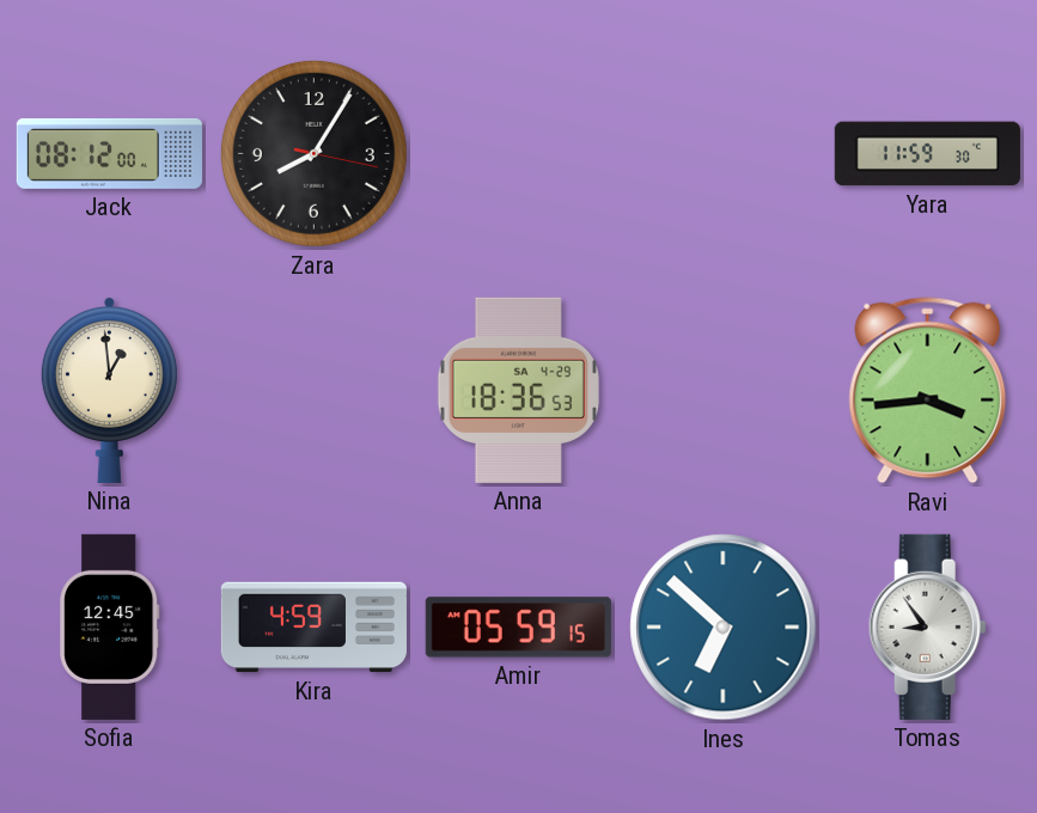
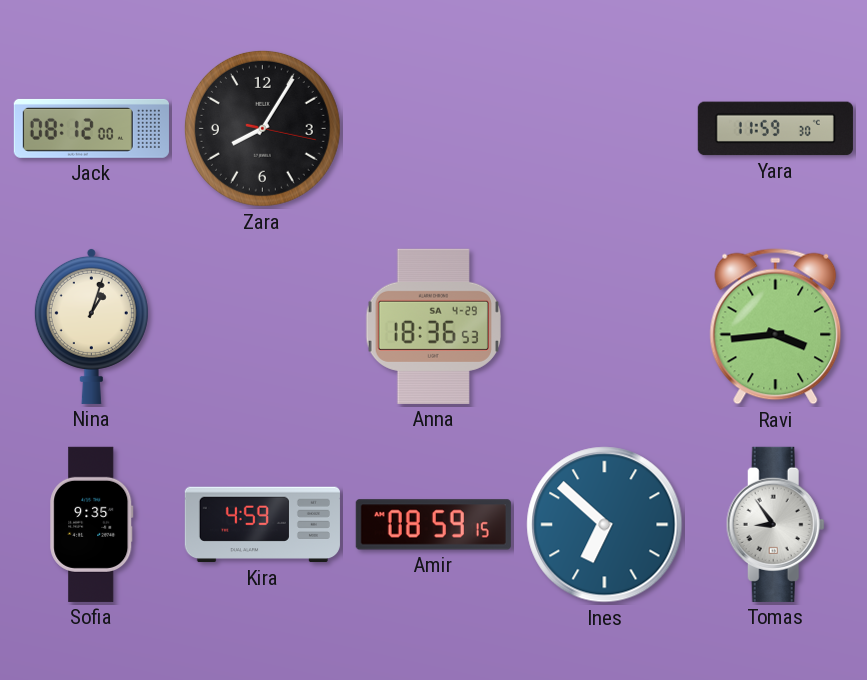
Nina: 12:59 -> 1:03 (91, 326)
Sofia: 12:45 -> 9:35 (92, 524)
Amir: 05:59 -> 08:59 (433, 525)
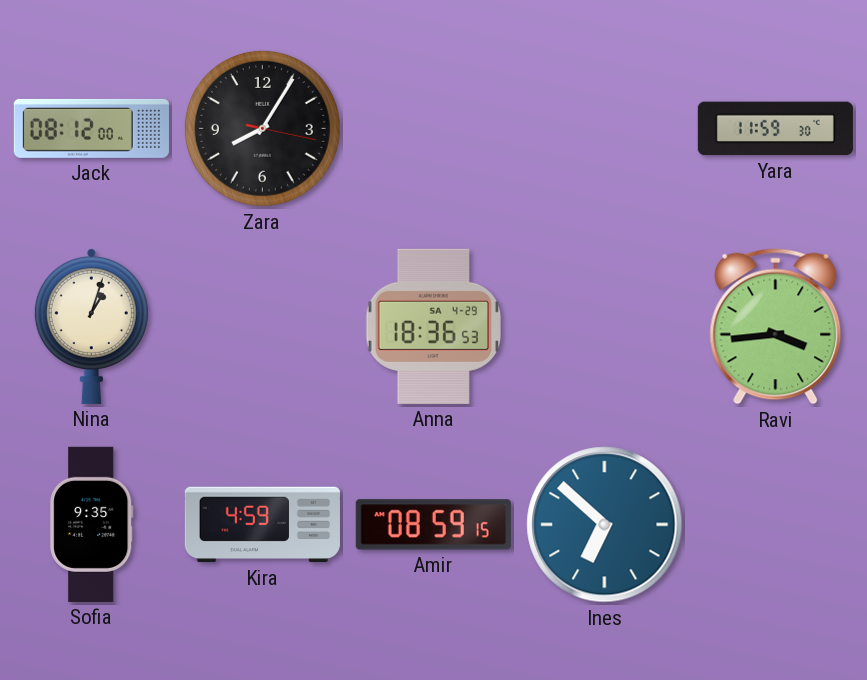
Tomas: 8:54 -> none (775, 524)
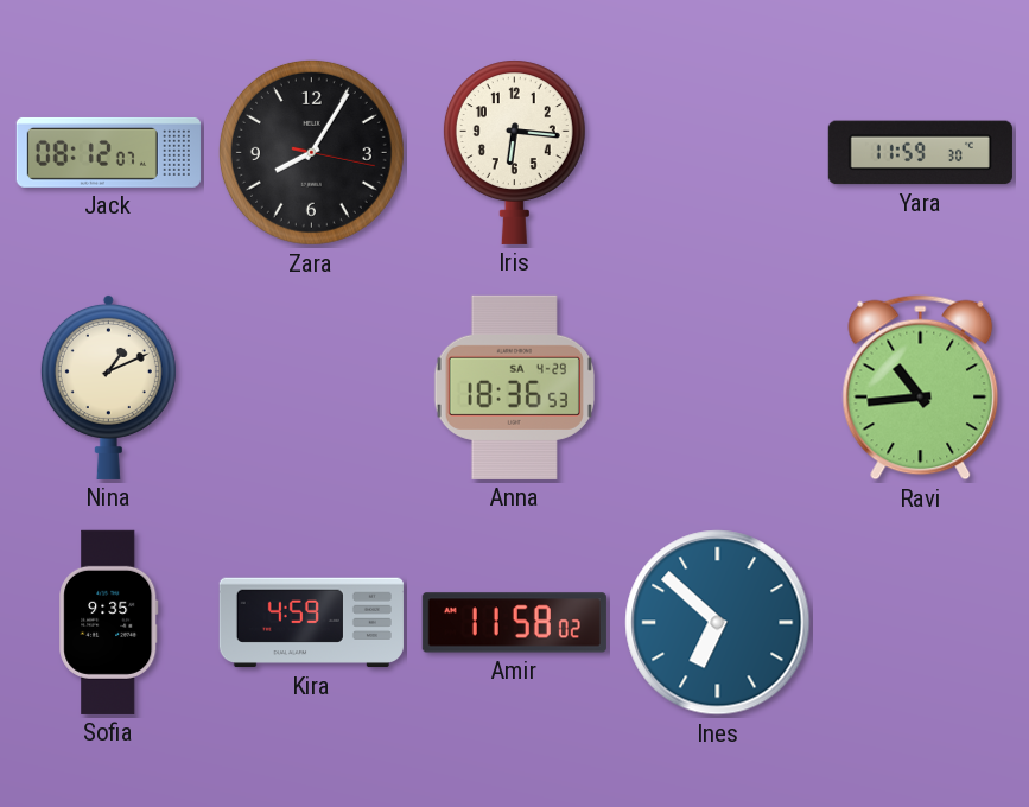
Jack: 08:12:00 -> 08:12:07 (108, 152)
Iris: none -> 6:16 (514, 152)
Nina: 1:03 -> 1:11 (108, 387)
Ravi: 3:44 -> 10:44 (921, 388)
Amir: 08:59 -> 11:58 (514, 623)
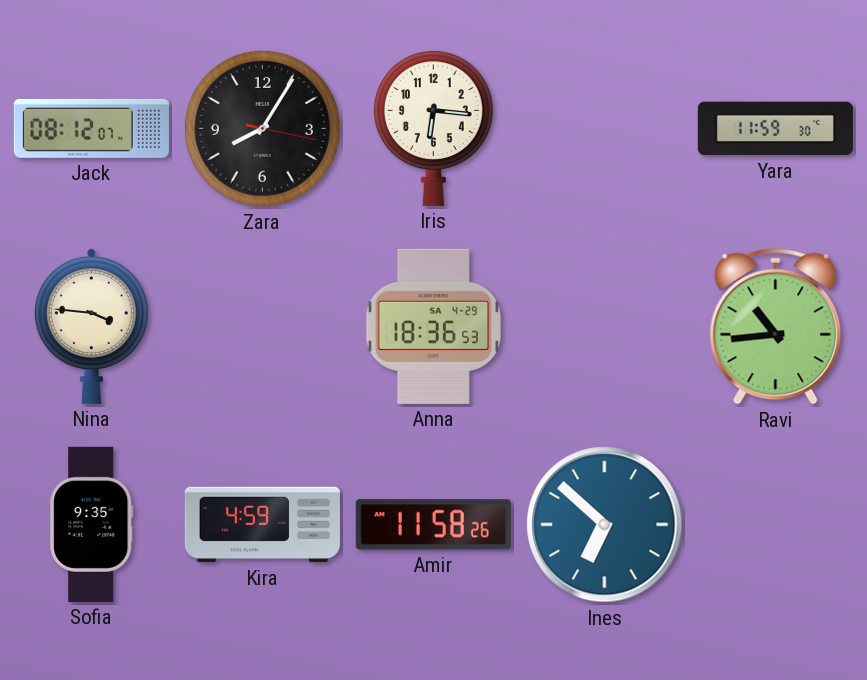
Nina: 1:11 -> 3:46 (91, 326)
Amir: 11:58:02 -> 11:58:26 (433, 525)
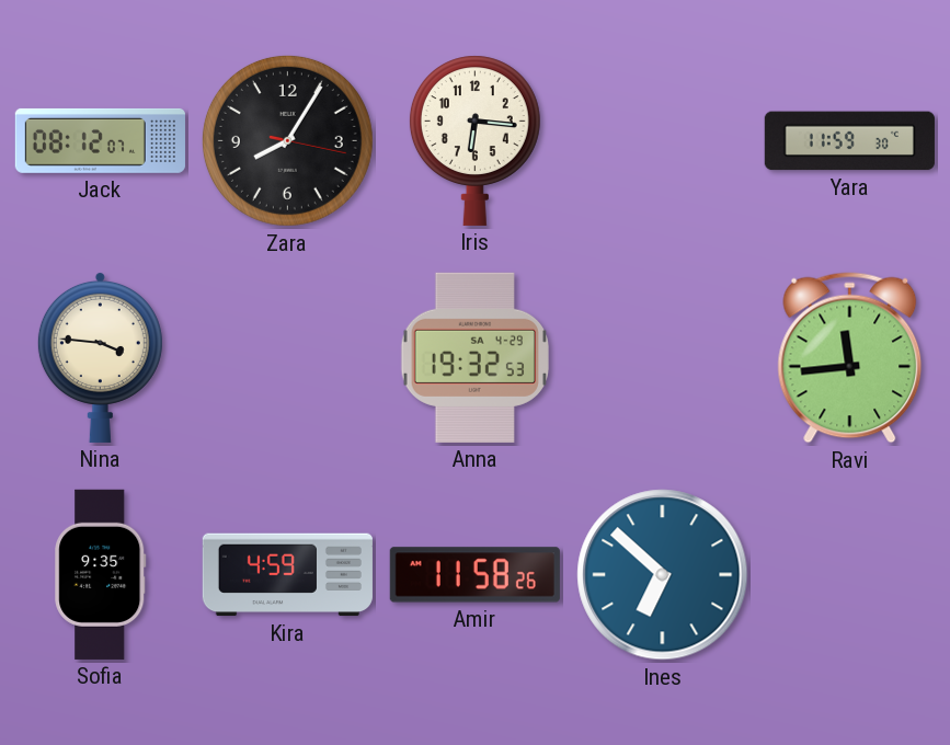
Anna: 18:36 -> 19:32 (474, 357)
Ravi: 10:44 -> 11:44 (850, 358)
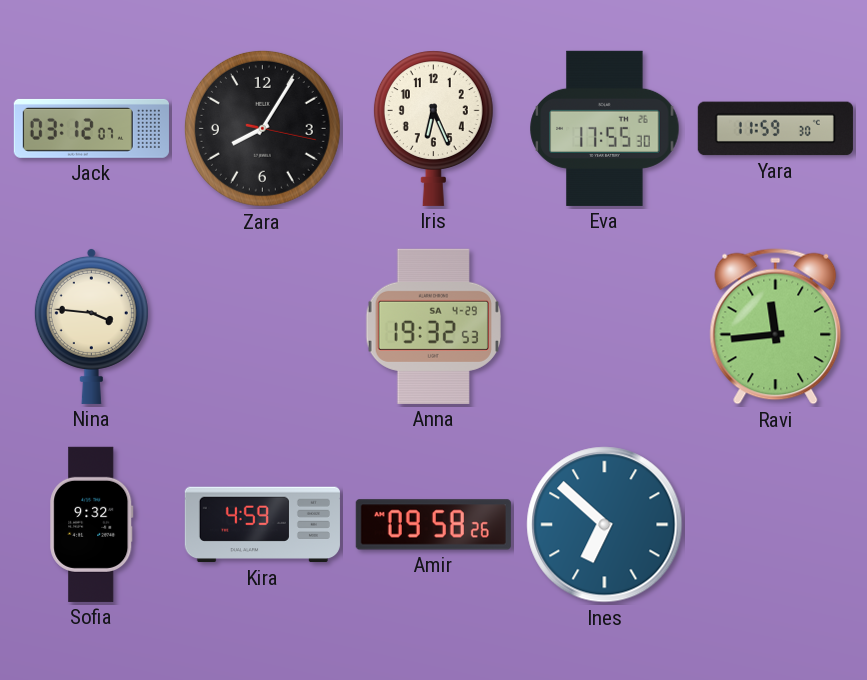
Jack: 08:12 -> 03:12 (91, 128)
Iris: 6:16 -> 6:26 (433, 128)
Eva: none -> 17:55 (605, 128)
Sofia: 9:35 -> 9:32 (92, 524)
Amir: 11:58 -> 09:58 (433, 525)
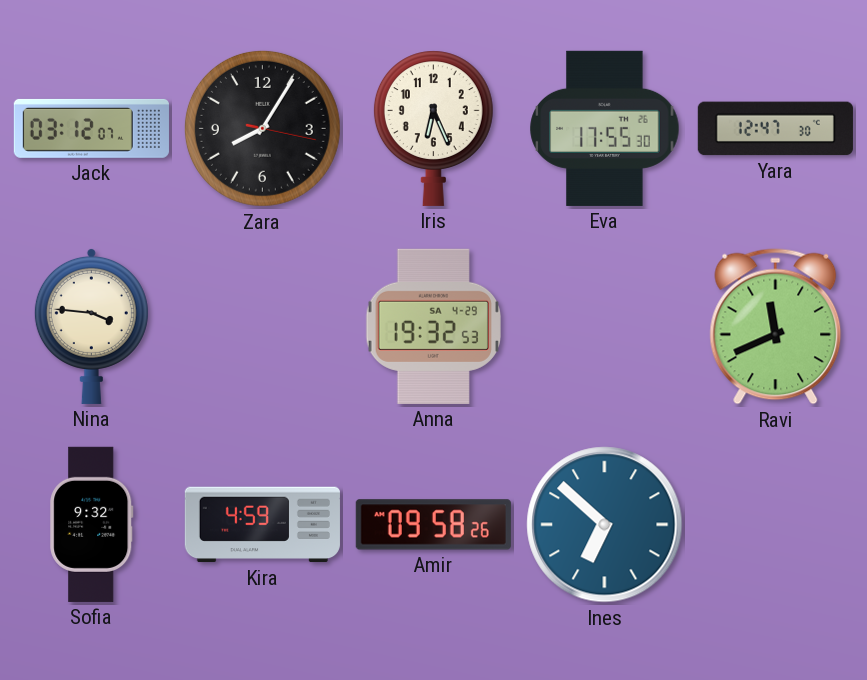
Yara: 11:59 -> 12:47 (775, 129)
Ravi: 11:44 -> 11:41 (776, 327)
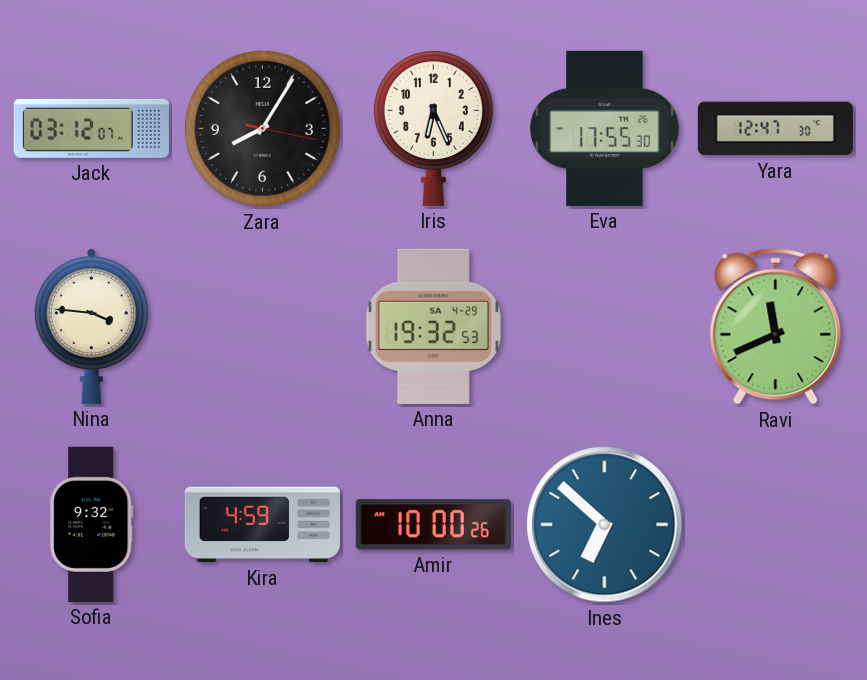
Amir: 09:58 -> 10:00 (433, 525)
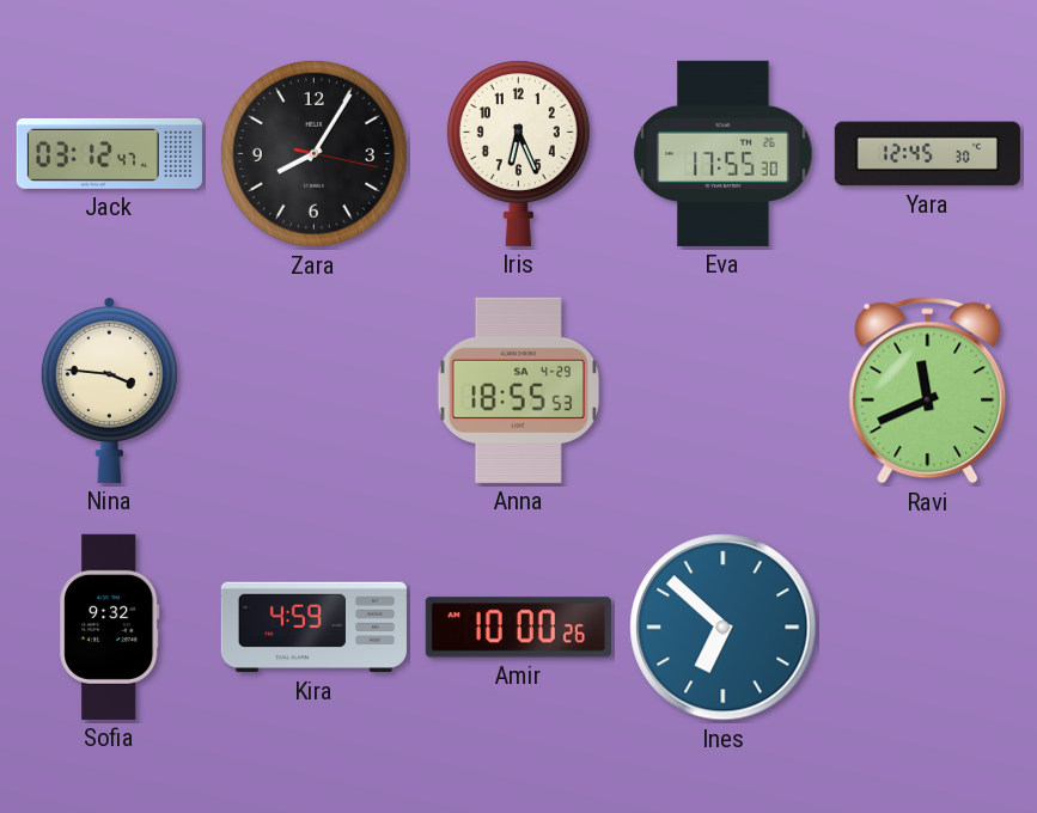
Jack: 03:12:07 -> 03:12:47 (109, 153)
Yara: 12:47 -> 12:45 (927, 154)
Anna: 19:32 -> 18:55 (518, 390)
